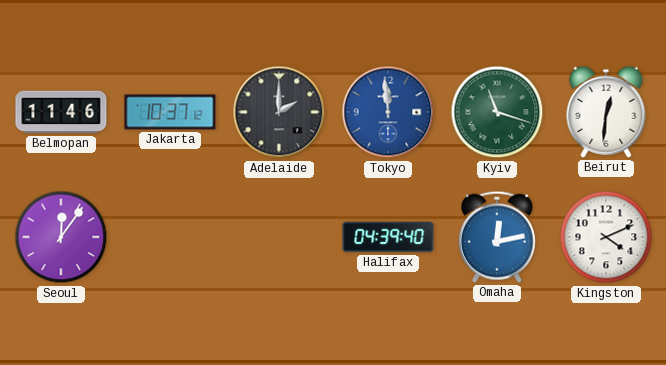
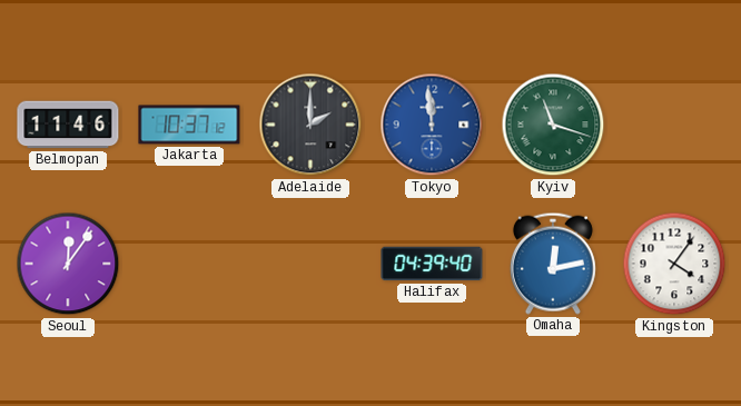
Beirut: 12:31 -> none (606, 112)
Kingston: 4:11 -> 4:06 (674, 264)
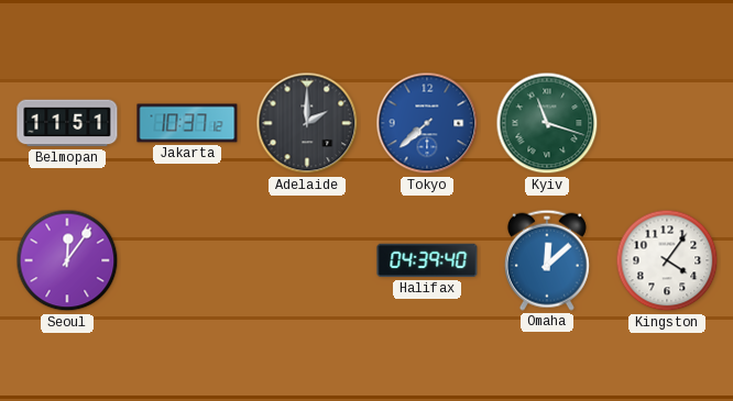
Belmopan: 11:46 -> 11:51 (67, 123)
Tokyo: 11:59 -> 7:38 (427, 123)
Omaha: 12:13 -> 12:08 (547, 260)
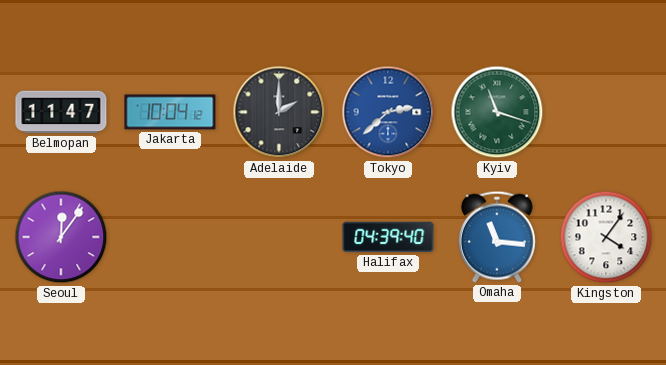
Belmopan: 11:51 -> 11:47 (61, 112)
Jakarta: 10:37 -> 10:04 (170, 112)
Tokyo: 7:38 -> 2:38 (388, 112)
Omaha: 12:08 -> 11:16 (497, 237)
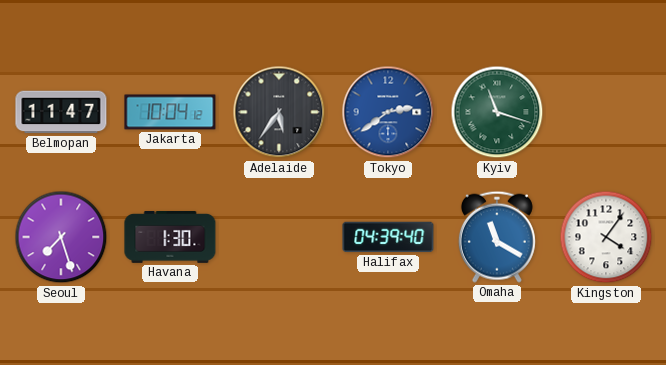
Adelaide: 2:00 -> 5:36 (279, 112)
Tokyo: 2:38 -> 2:39 (388, 112)
Seoul: 12:06 -> 7:27 (61, 237)
Havana: none -> 1:30 (170, 238)
Omaha: 11:16 -> 11:20 (497, 237)
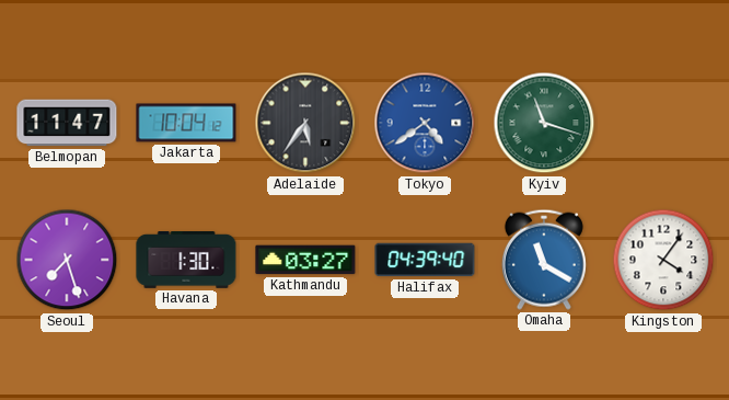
Tokyo: 2:39 -> 4:39 (425, 123)
Kathmandu: none -> 03:27 (305, 260)
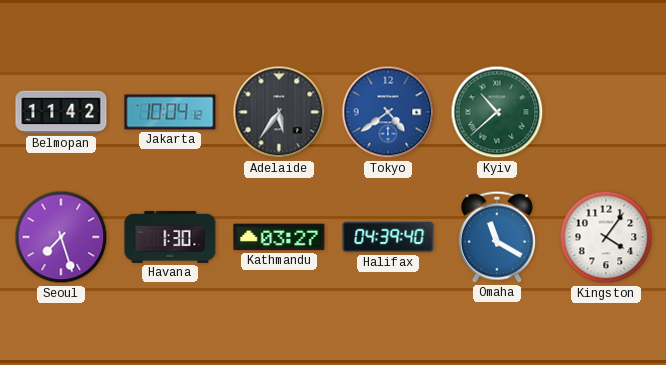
Belmopan: 11:47 -> 11:42 (61, 112)
Kyiv: 11:18 -> 10:38 (497, 112)
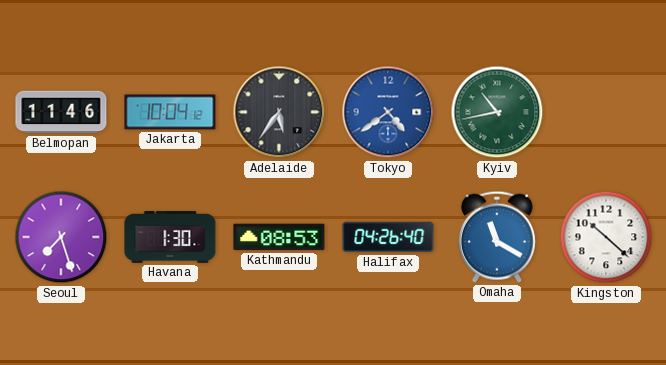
Belmopan: 11:42 -> 11:46 (61, 112)
Kyiv: 10:38 -> 10:43 (497, 112)
Kathmandu: 03:27 -> 08:53 (279, 237)
Halifax: 04:39 -> 04:26 (388, 237)
Kingston: 4:06 -> 10:22 (606, 237)
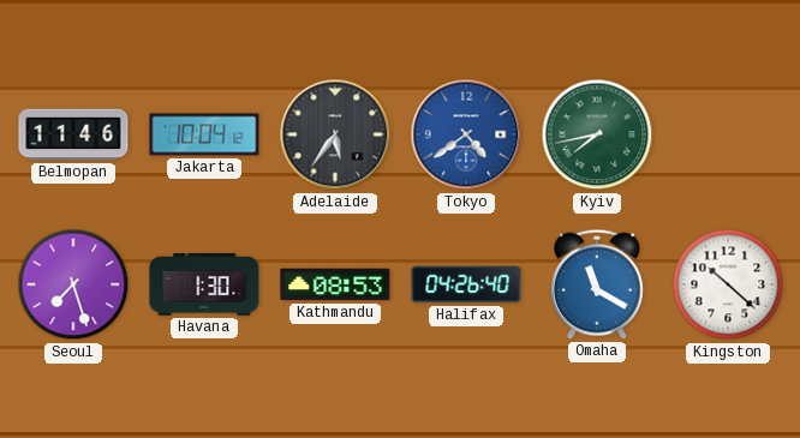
Kyiv: 10:43 -> 7:43 (597, 134)
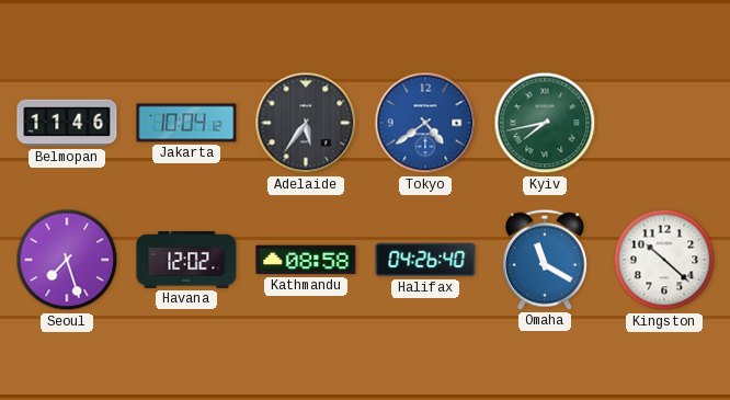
Havana: 1:30 -> 12:02 (186, 261)
Kathmandu: 08:53 -> 08:58 (306, 260)
